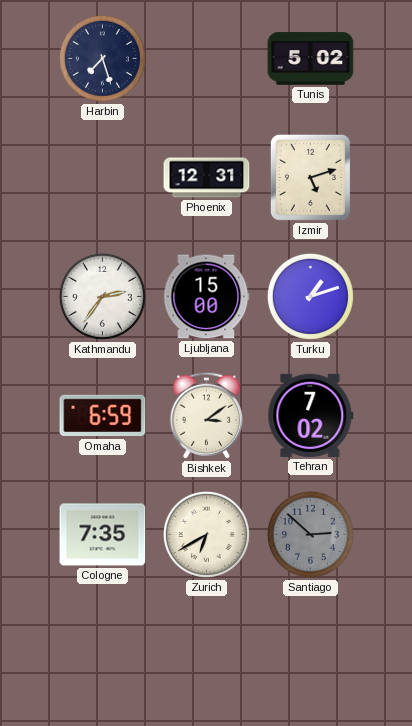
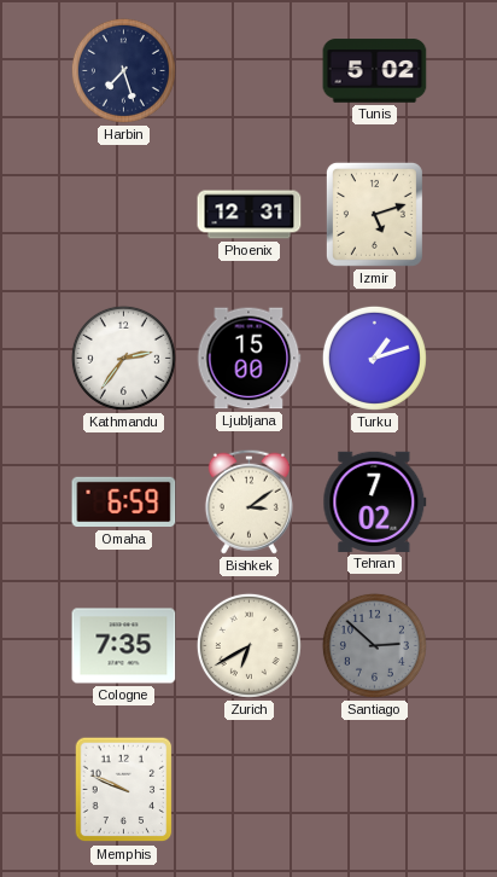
Memphis: none -> 9:49 (124, 790)
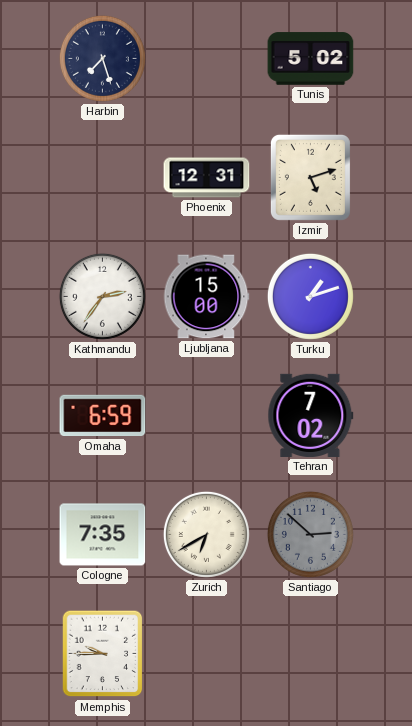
Bishkek: 3:09 -> none (248, 501)
Memphis: 9:49 -> 9:45 (103, 654)
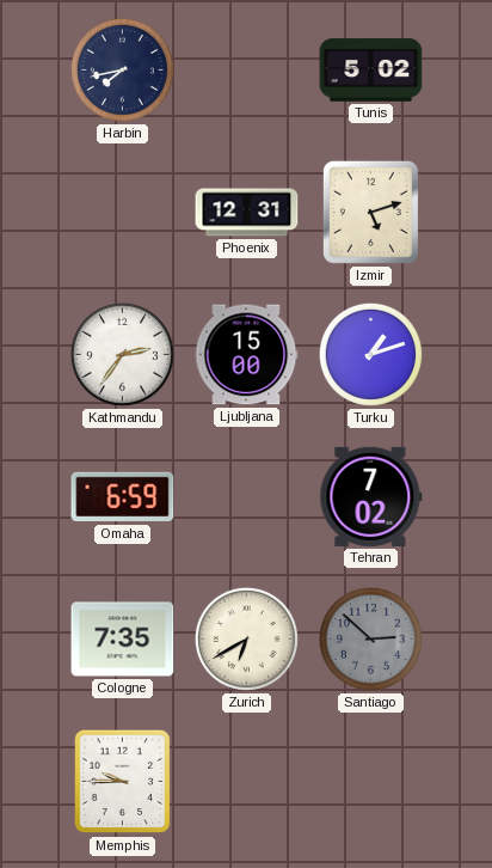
Harbin: 7:27 -> 7:43 (122, 69)
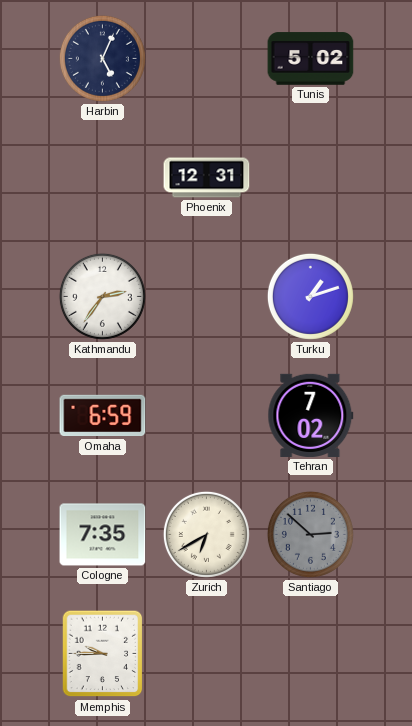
Harbin: 7:43 -> 5:04 (102, 58)
Izmir: 5:12 -> none (370, 212)
Ljubljana: 15:00 -> none (246, 355)
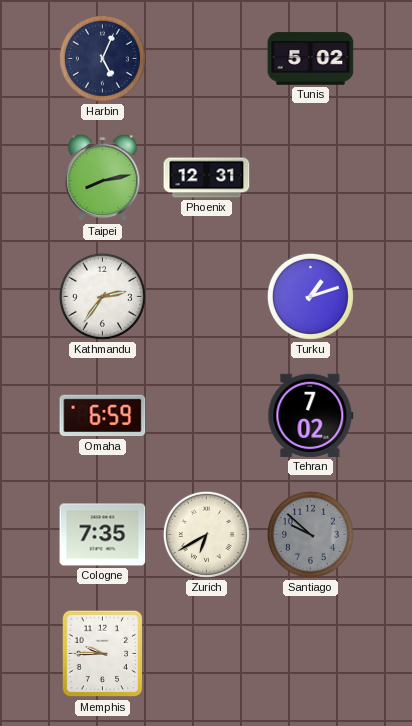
Taipei: none -> 8:13 (103, 178)
Santiago: 2:52 -> 9:52 (310, 534)
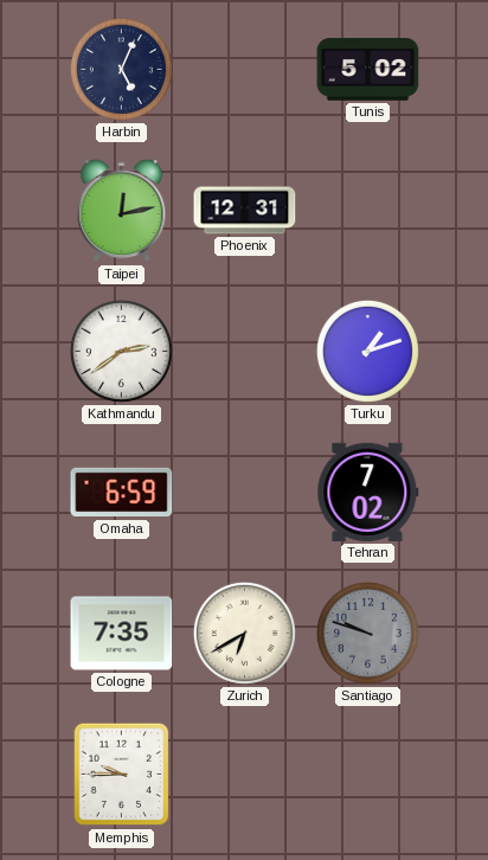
Taipei: 8:13 -> 12:13 (122, 211)
Kathmandu: 2:36 -> 2:39 (121, 351)
Santiago: 9:52 -> 9:48 (367, 633)
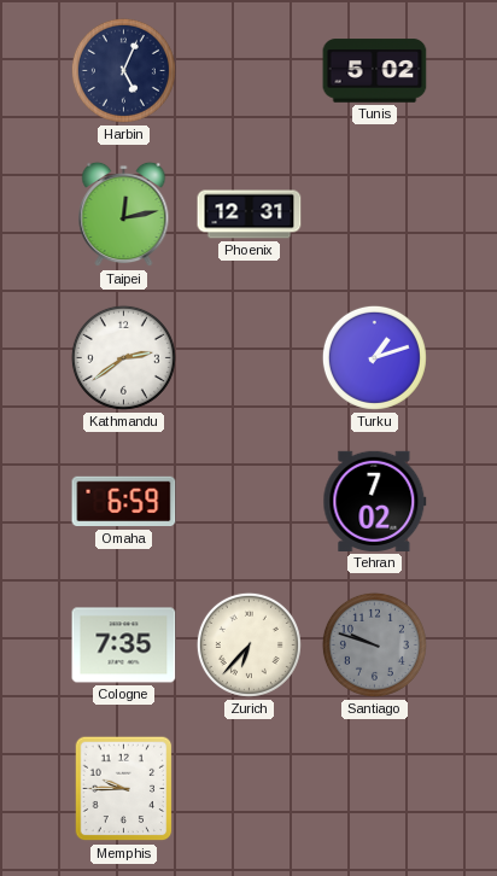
Zurich: 6:40 -> 6:37 (248, 644)
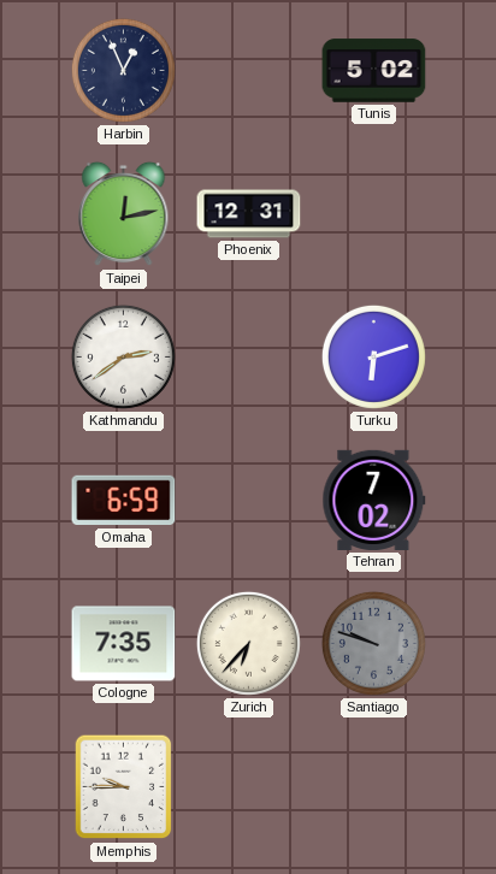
Harbin: 5:04 -> 12:56 (123, 70)
Turku: 1:12 -> 6:12 (373, 356)
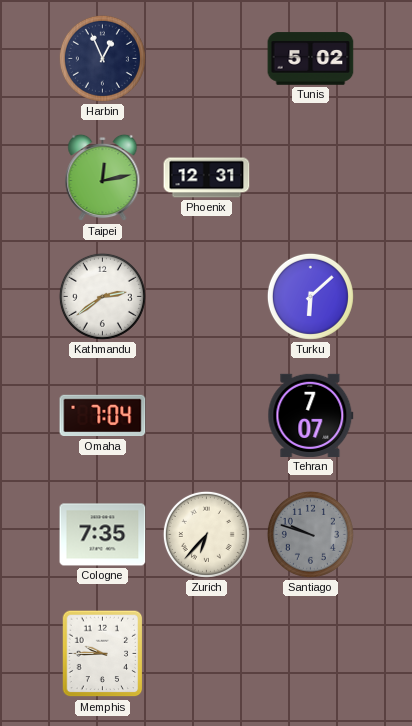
Turku: 6:12 -> 6:08 (310, 296)
Omaha: 6:59 -> 7:04 (103, 416)
Tehran: 7:02 -> 7:07 (311, 415)
